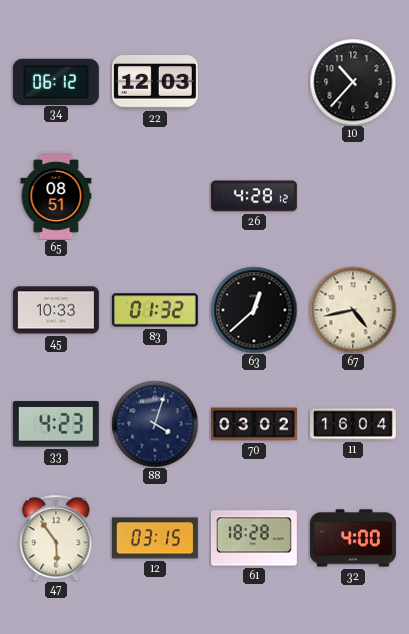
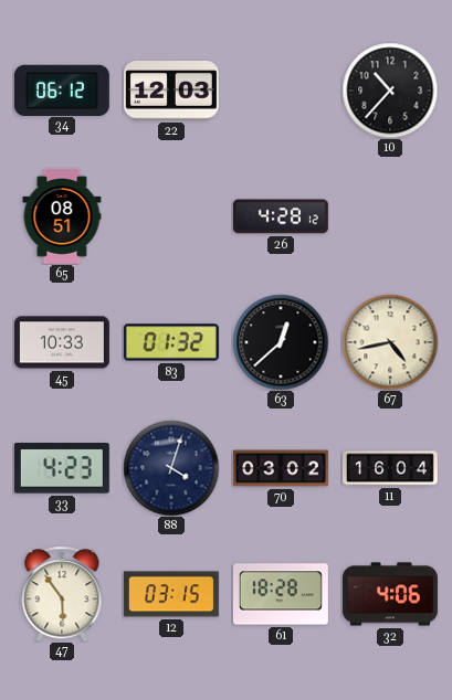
32: 4:00 -> 4:06 (390, 594)
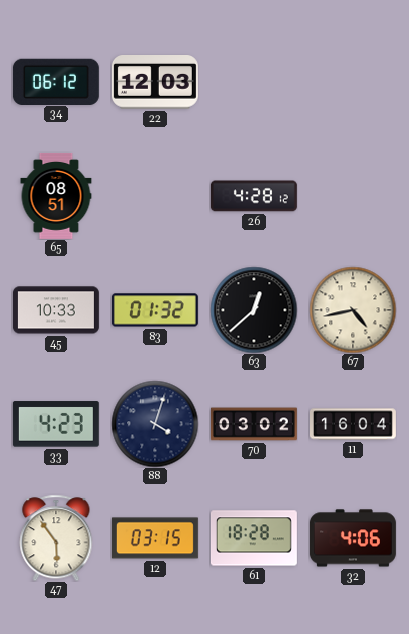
10: 10:37 -> none (390, 91)
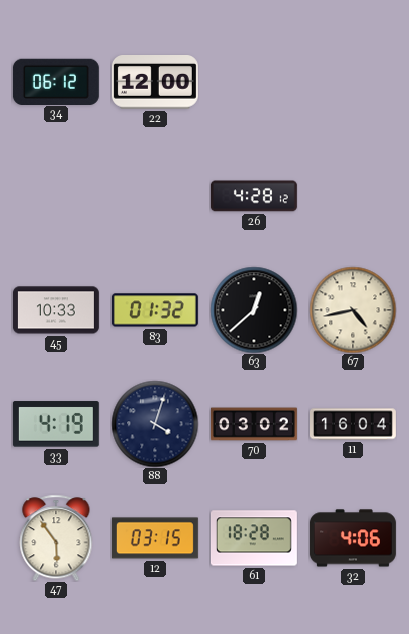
22: 12:03 -> 12:00 (155, 83)
65: 08:51 -> none (56, 196)
33: 4:23 -> 4:19 (56, 424)
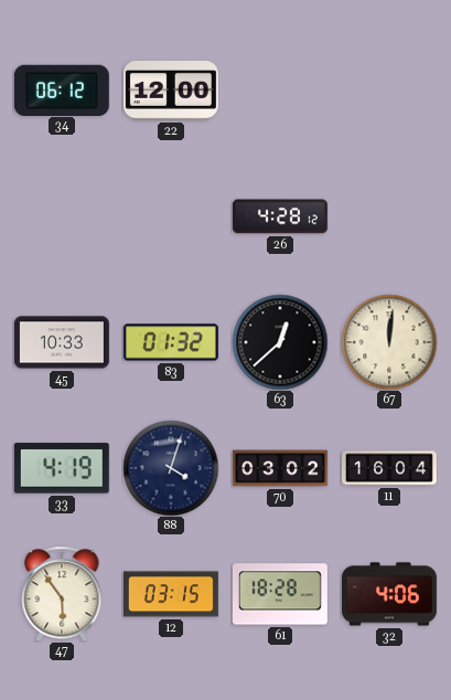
67: 4:43 -> 12:01 (389, 342)
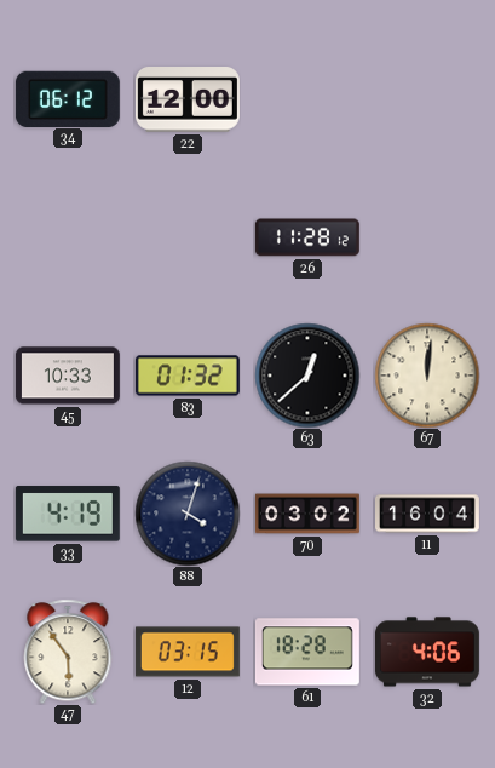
26: 4:28 -> 11:28 (307, 237)
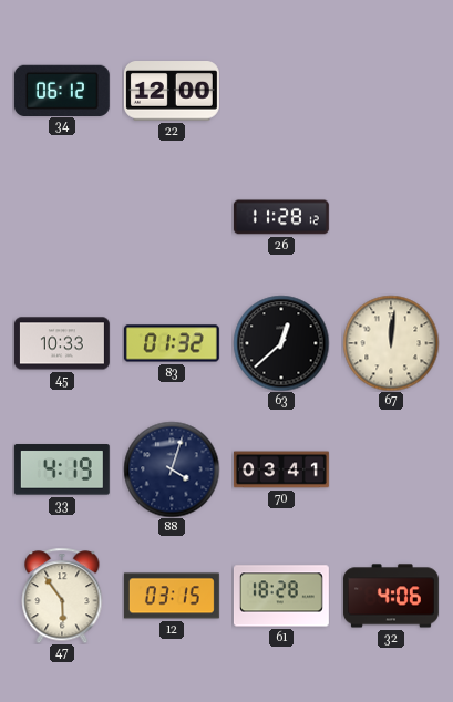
70: 03:02 -> 03:41 (281, 469)
11: 16:04 -> none (428, 514)
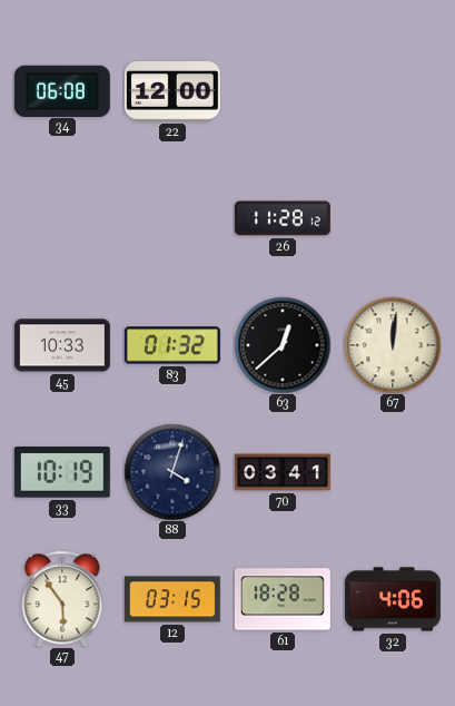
34: 06:12 -> 06:08 (62, 90)
33: 4:19 -> 10:19 (62, 472)
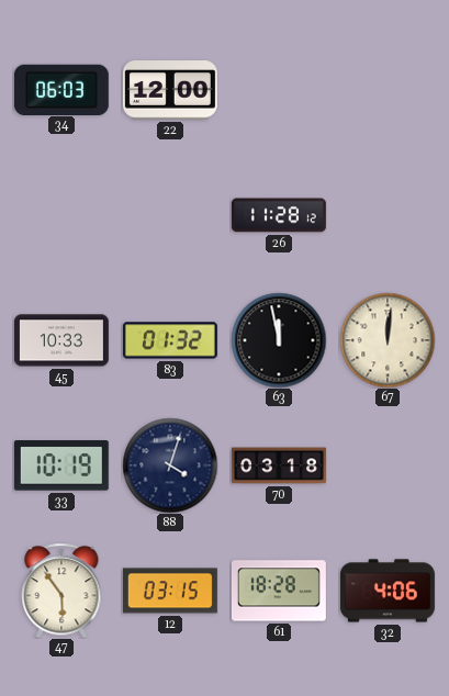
34: 06:08 -> 06:03 (61, 89)
63: 12:38 -> 11:58 (279, 340)
70: 03:41 -> 03:18 (279, 465)
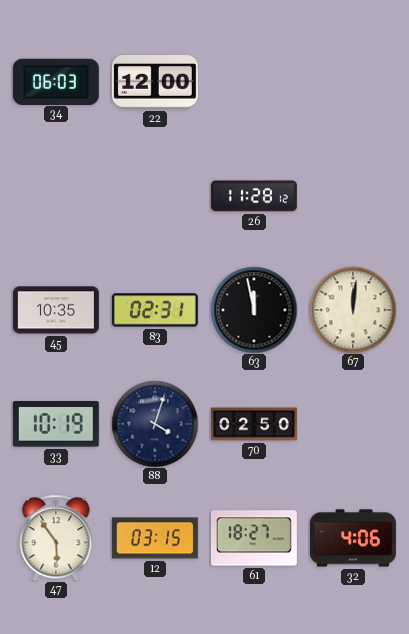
45: 10:33 -> 10:35 (56, 310)
83: 01:32 -> 02:31 (155, 310)
70: 03:18 -> 02:50 (254, 424)
61: 18:28 -> 18:27 (254, 538)
